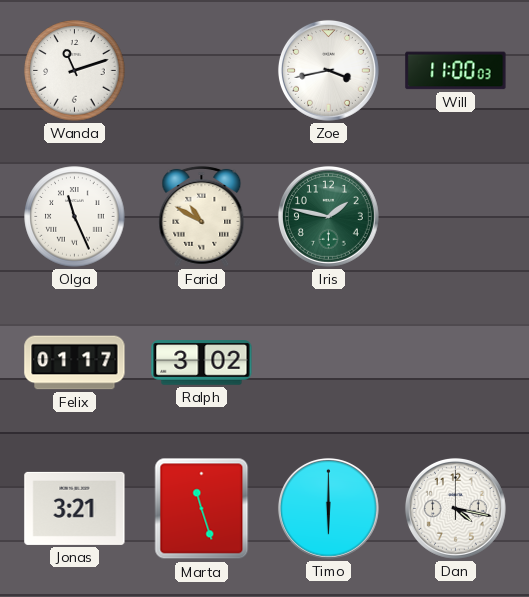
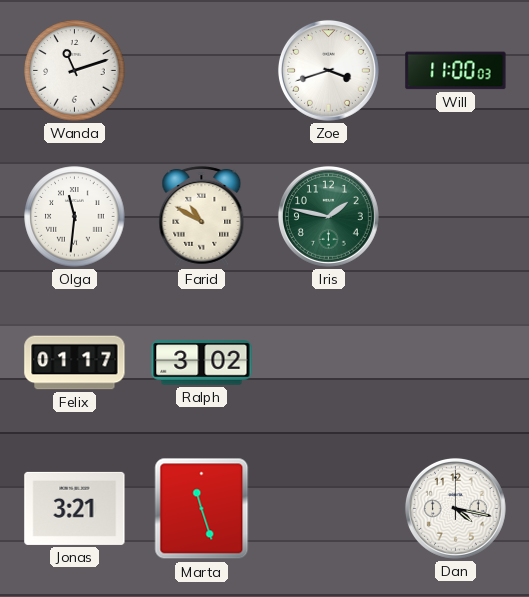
Zoe: 3:43 -> 3:42 (328, 70)
Olga: 11:26 -> 11:31 (75, 217)
Timo: 6:00 -> none (328, 508)
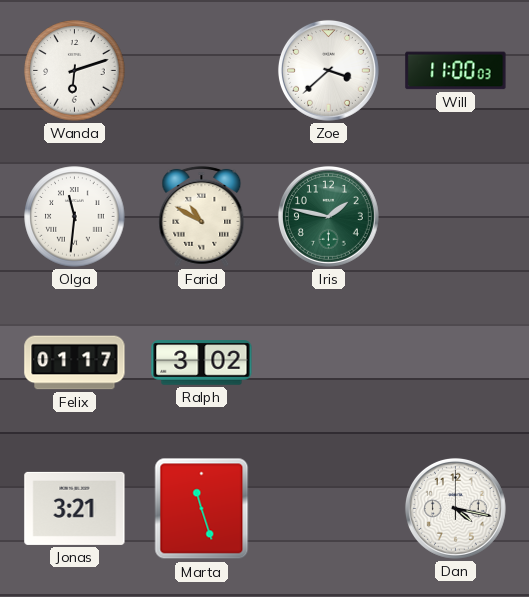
Wanda: 11:12 -> 6:12 (75, 71)
Zoe: 3:42 -> 3:38 (328, 70)
